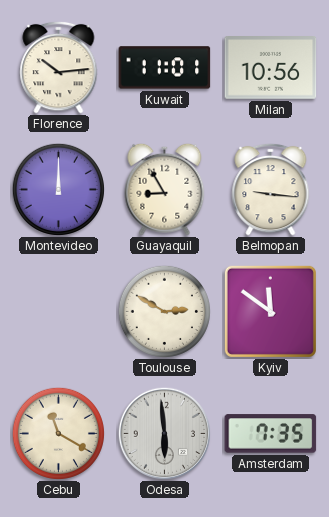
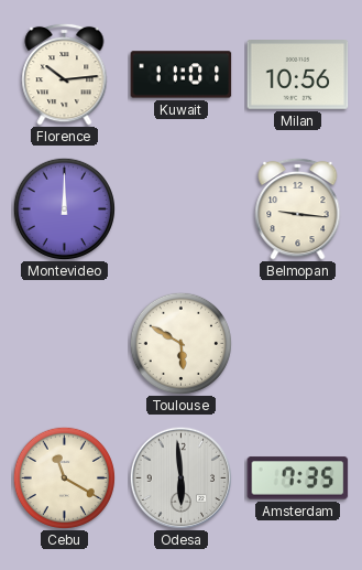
Guayaquil: 8:55 -> none (165, 189)
Toulouse: 2:50 -> 5:50 (180, 343)
Kyiv: 11:51 -> none (270, 311)
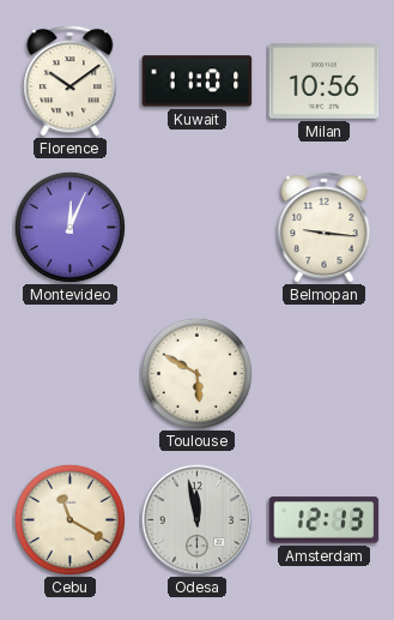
Florence: 10:14 -> 10:09 (71, 80)
Montevideo: 12:00 -> 12:04 (69, 227)
Odesa: 5:59 -> 11:58 (196, 519)
Amsterdam: 7:35 -> 12:13 (325, 520)
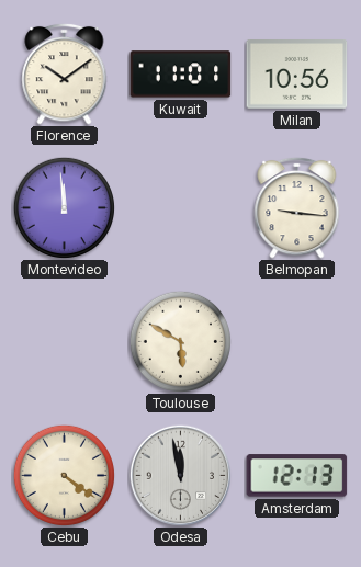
Montevideo: 12:04 -> 11:59 (64, 207)
Cebu: 11:20 -> 4:21 (64, 475)
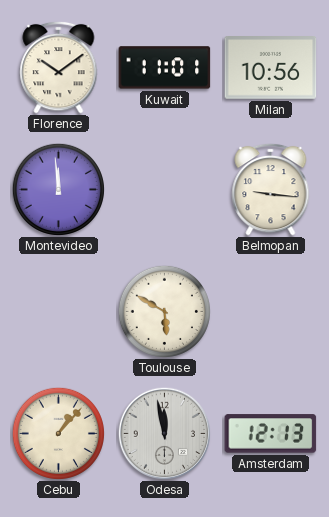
Cebu: 4:21 -> 1:07 (58, 433)
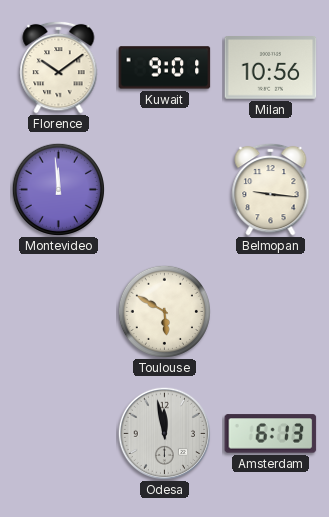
Kuwait: 11:01 -> 9:01 (165, 68)
Cebu: 1:07 -> none (58, 433)
Amsterdam: 12:13 -> 6:13 (271, 434)
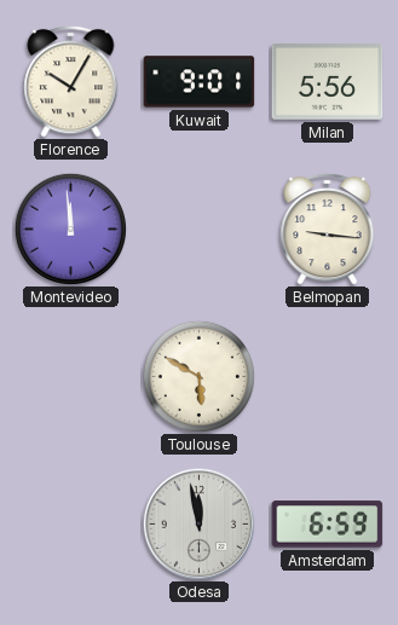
Florence: 10:09 -> 10:05 (71, 81)
Milan: 10:56 -> 5:56 (328, 82)
Amsterdam: 6:13 -> 6:59 (328, 525)
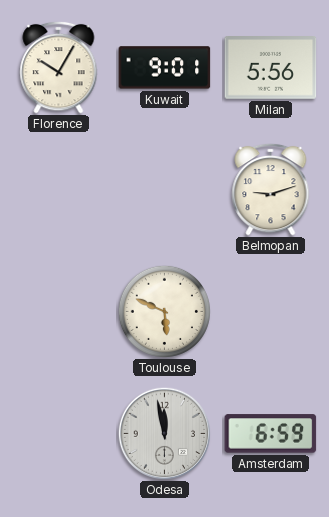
Montevideo: 11:59 -> none (70, 228)
Belmopan: 9:16 -> 9:12 (271, 189)
Toulouse: 5:50 -> 5:49 (164, 311)
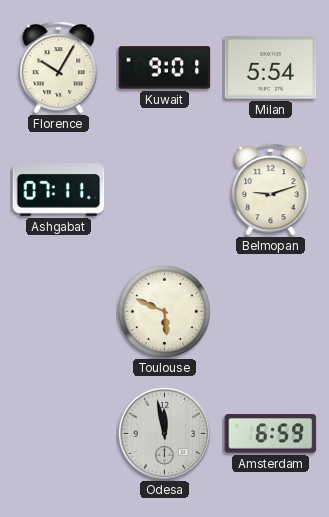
Milan: 5:56 -> 5:54 (271, 68)
Ashgabat: none -> 07:11 (59, 190)
